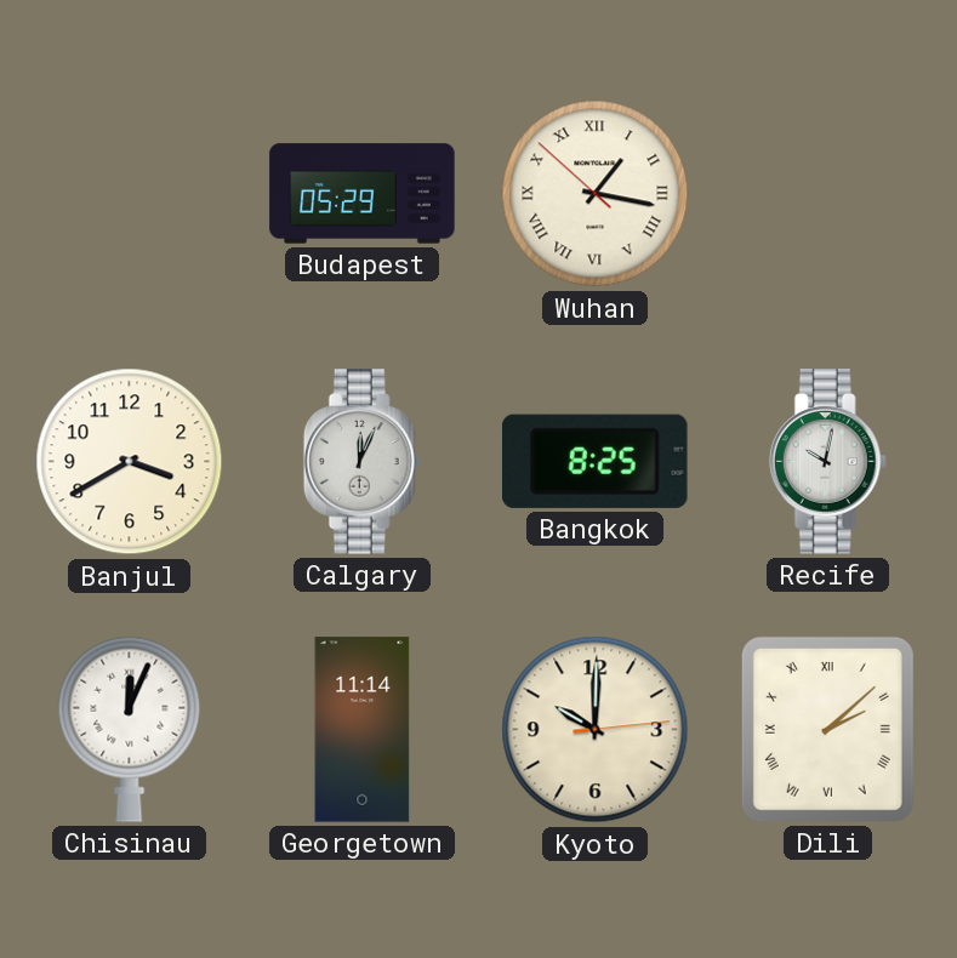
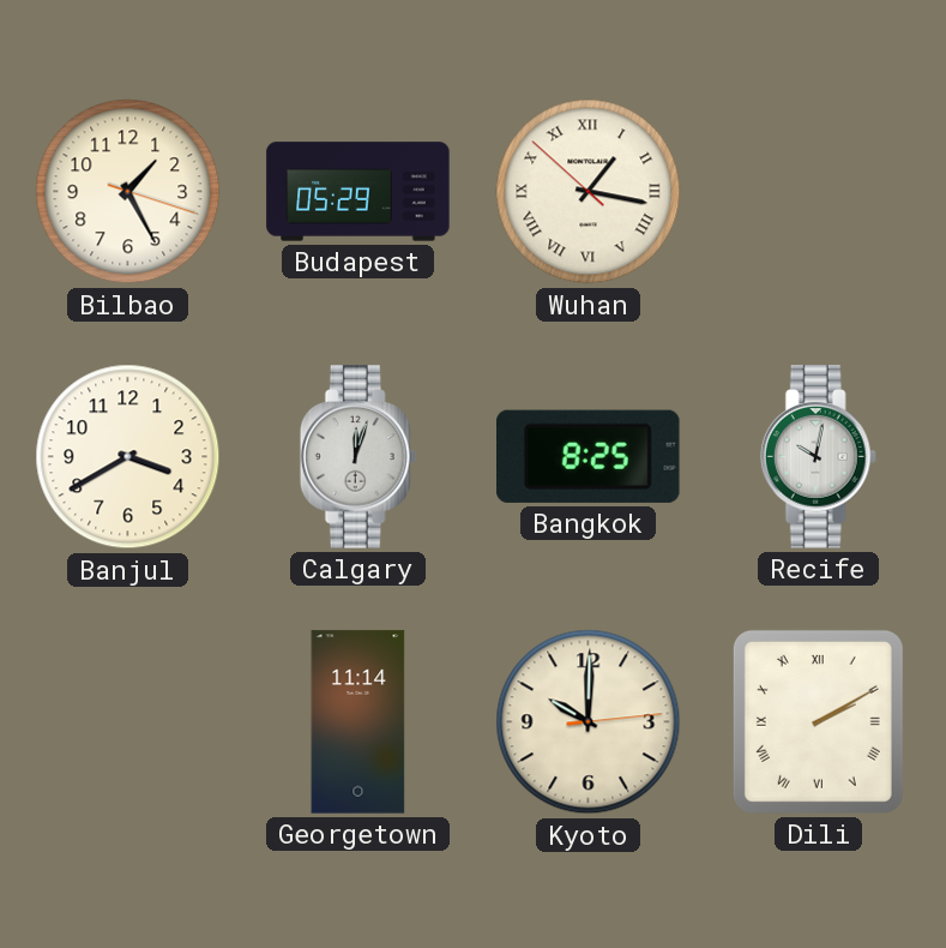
Bilbao: none -> 1:25 (128, 192)
Calgary: 12:04 -> 12:03 (357, 457)
Chisinau: 12:04 -> none (130, 729)
Dili: 2:08 -> 2:10 (818, 721)
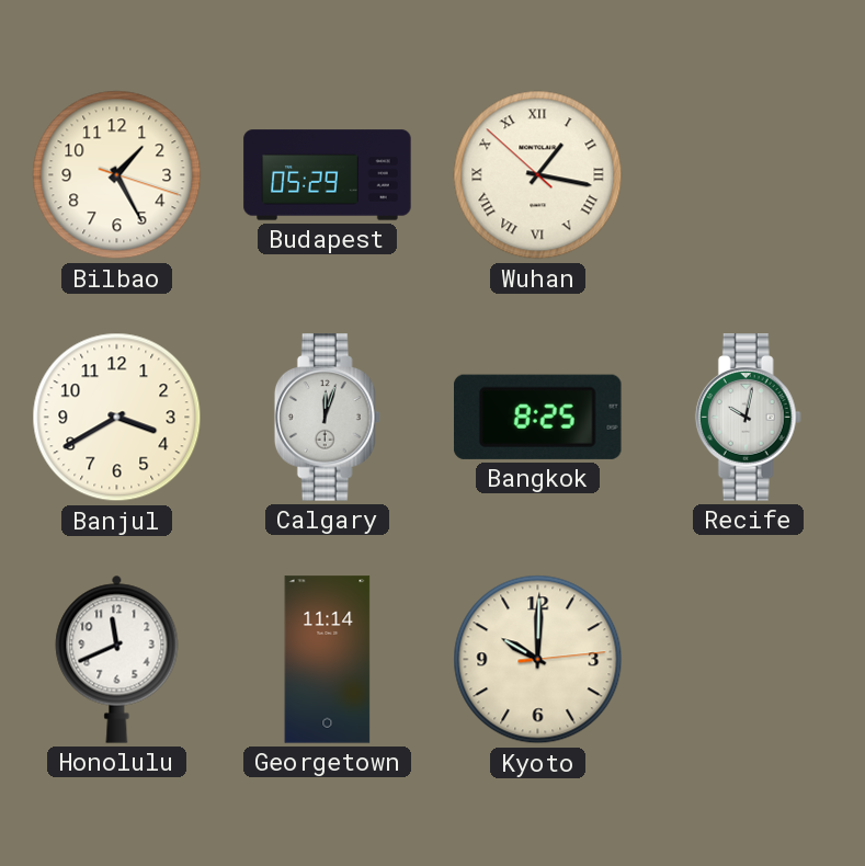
Honolulu: none -> 11:41 (117, 659)
Dili: 2:10 -> none (818, 721)
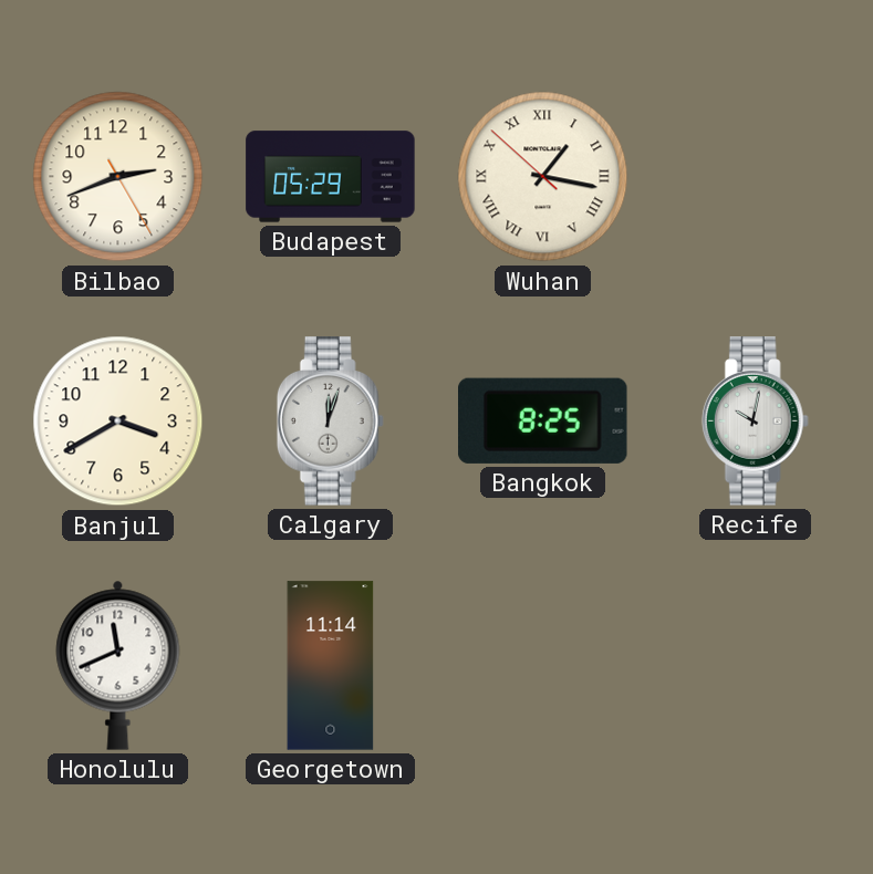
Bilbao: 1:25 -> 2:41 (118, 177)
Kyoto: 10:00 -> none (538, 660)
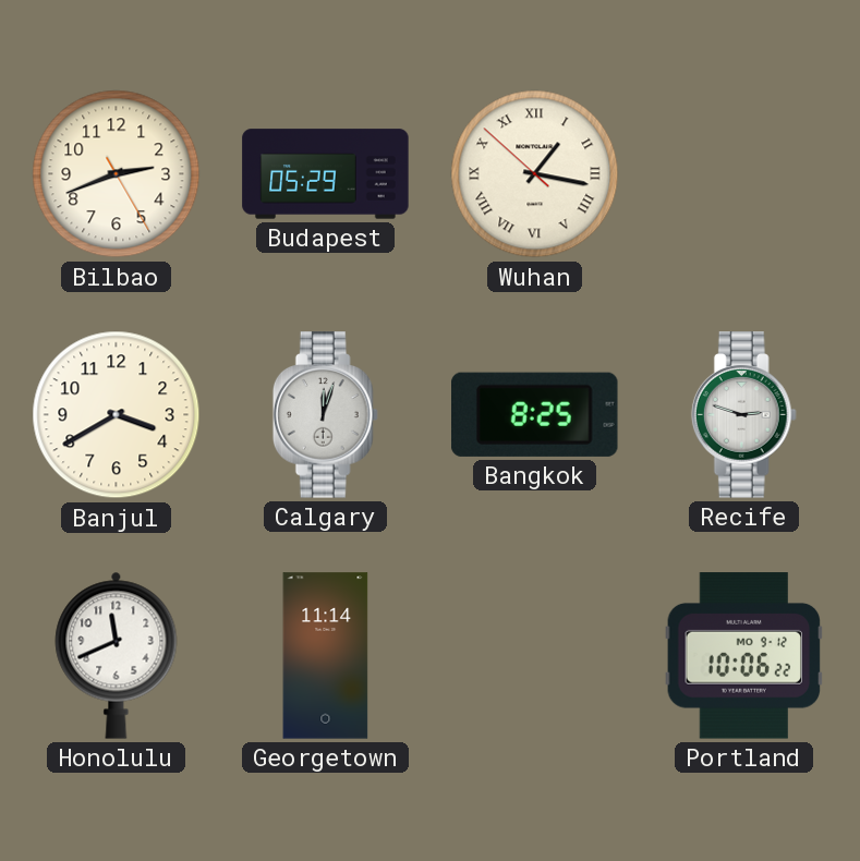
Recife: 10:02 -> 2:48 (743, 415)
Portland: none -> 10:06 (744, 656)
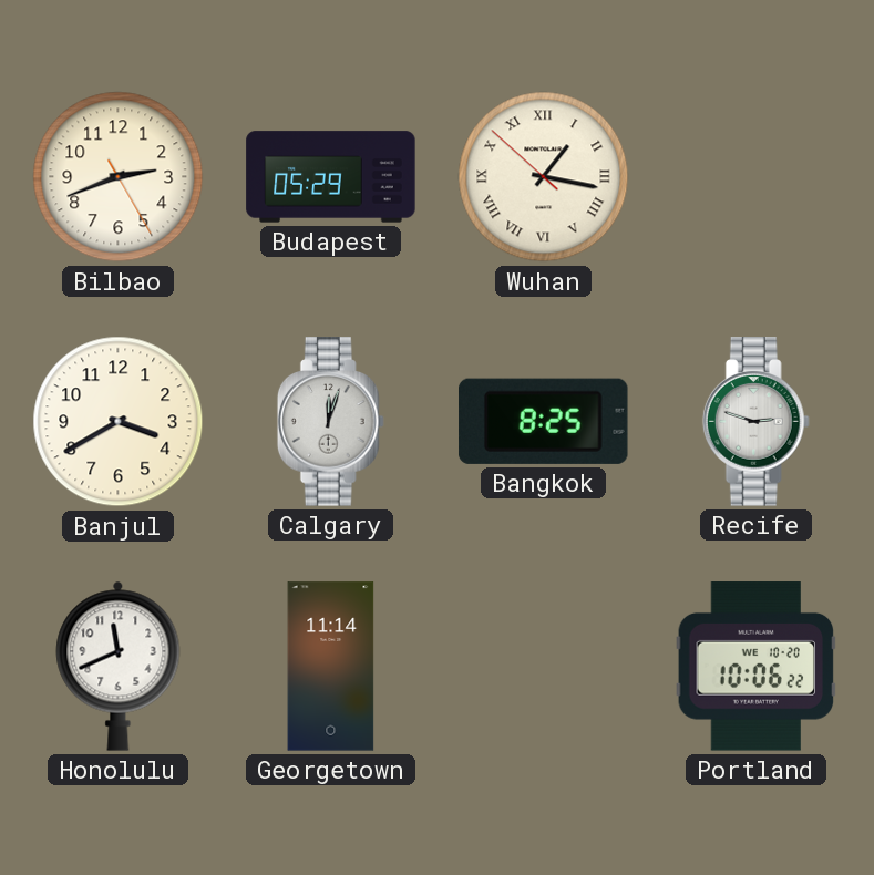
Portland date: MO 9-12 -> WE 10-20 (757, 667)
